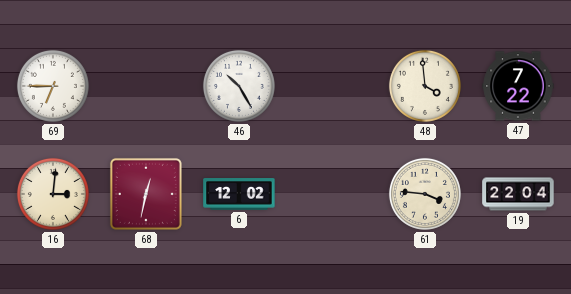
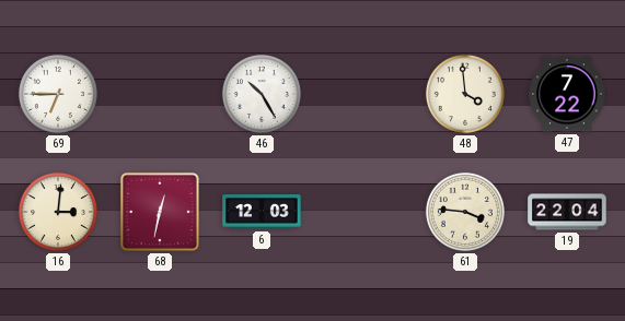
6: 12:02 -> 12:03 (262, 212)
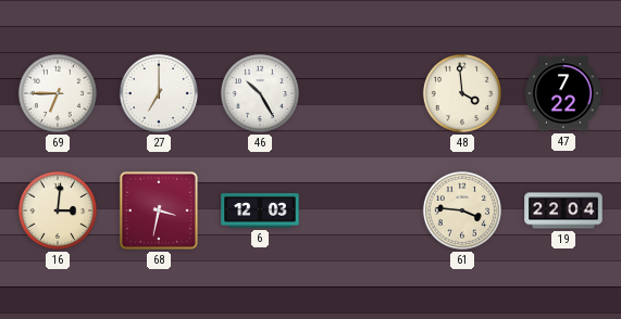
27: none -> 7:00 (159, 93)
68: 12:32 -> 3:32 (159, 210)
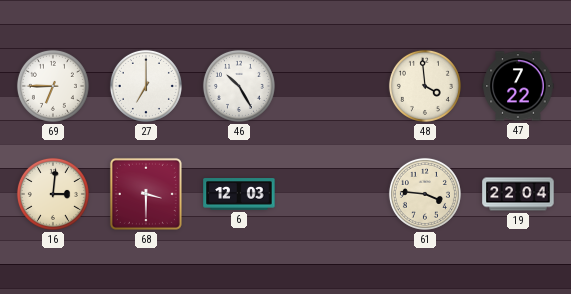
68: 3:32 -> 3:30 (146, 194)
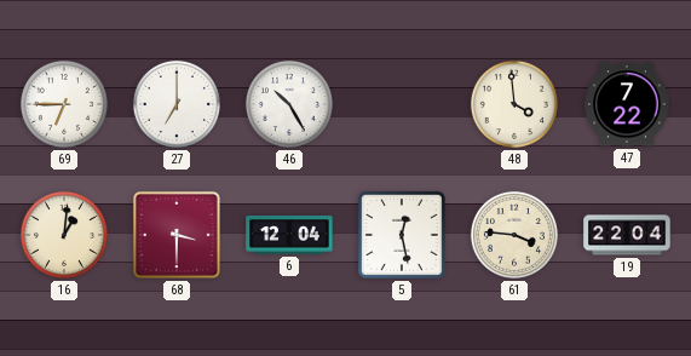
16: 3:01 -> 1:01 (64, 235)
6: 12:03 -> 12:04 (289, 235)
5: none -> 12:28 (402, 235)
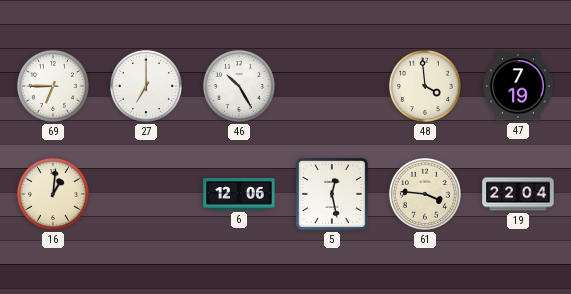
47: 7:22 -> 7:19 (518, 86)
68: 3:30 -> none (177, 235)
6: 12:04 -> 12:06 (239, 194)
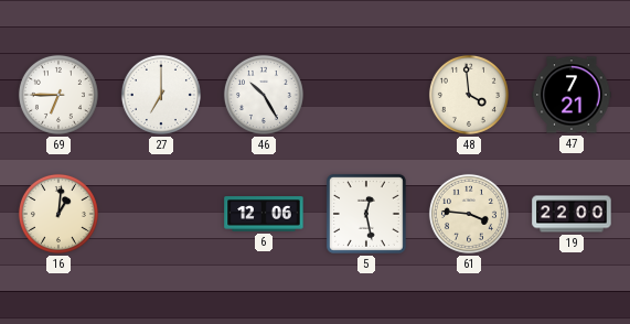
47: 7:19 -> 7:21 (572, 95)
19: 22:04 -> 22:00 (572, 214)
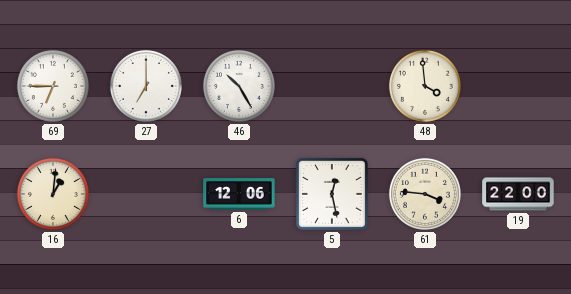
47: 7:21 -> none (572, 95)
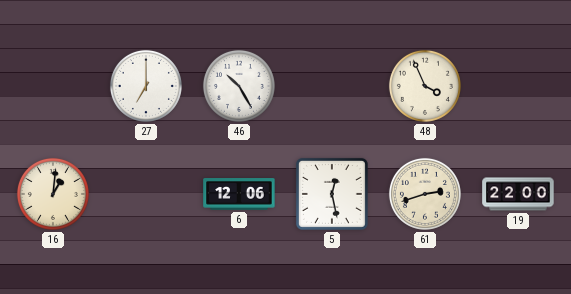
69: 6:45 -> none (53, 86)
48: 3:59 -> 3:56 (425, 86)
61: 3:46 -> 2:42 (425, 194)
